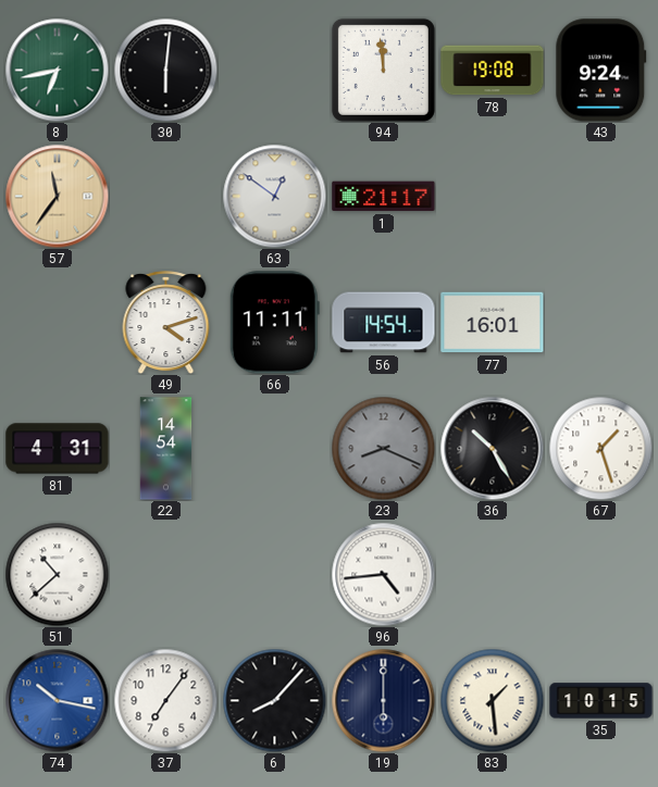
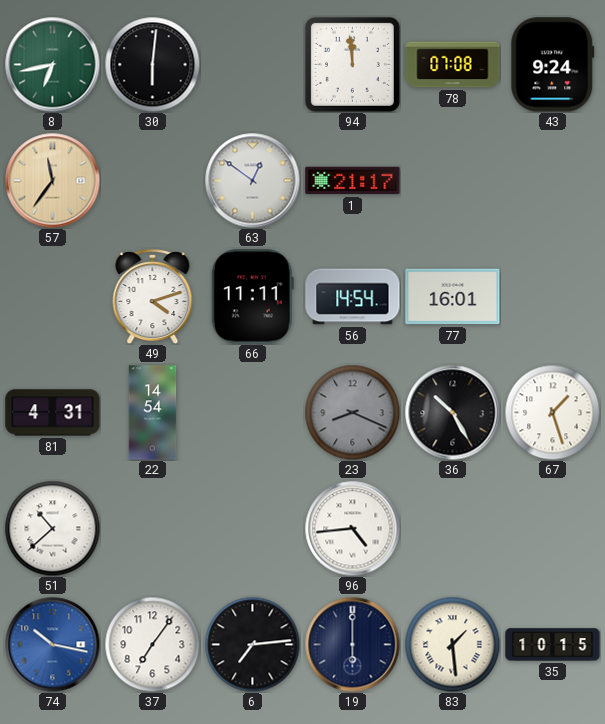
78: 19:08 -> 07:08 (453, 65)
6: 8:07 -> 7:14 (252, 644)
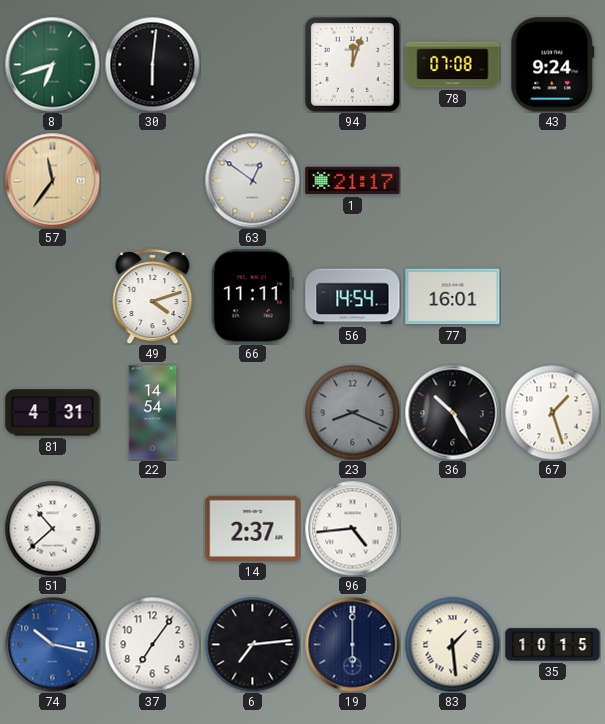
8: 6:43 -> 6:42 (52, 64)
94: 11:59 -> 12:03 (352, 64)
14: none -> 2:37 (253, 528)
